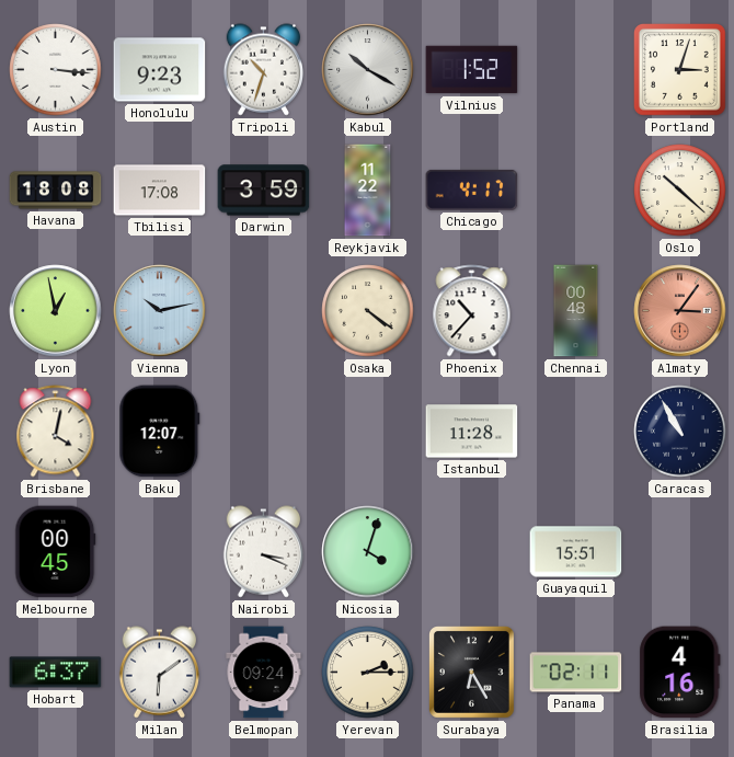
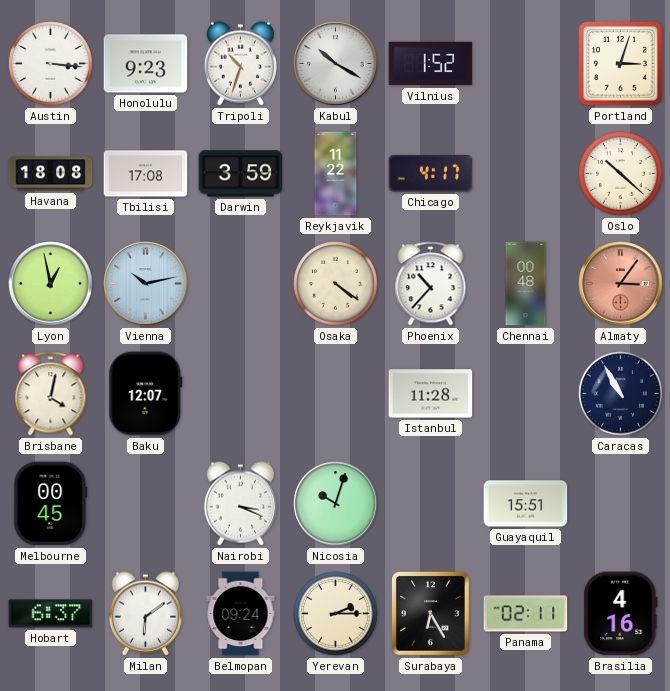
Nicosia: 4:03 -> 10:03 (336, 504)
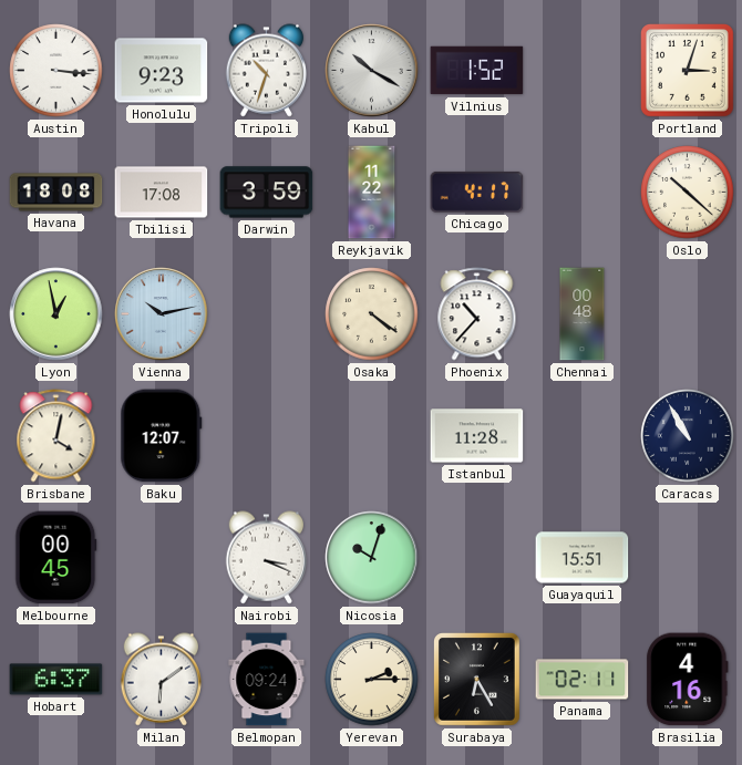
Almaty: 3:06 -> none (621, 284)
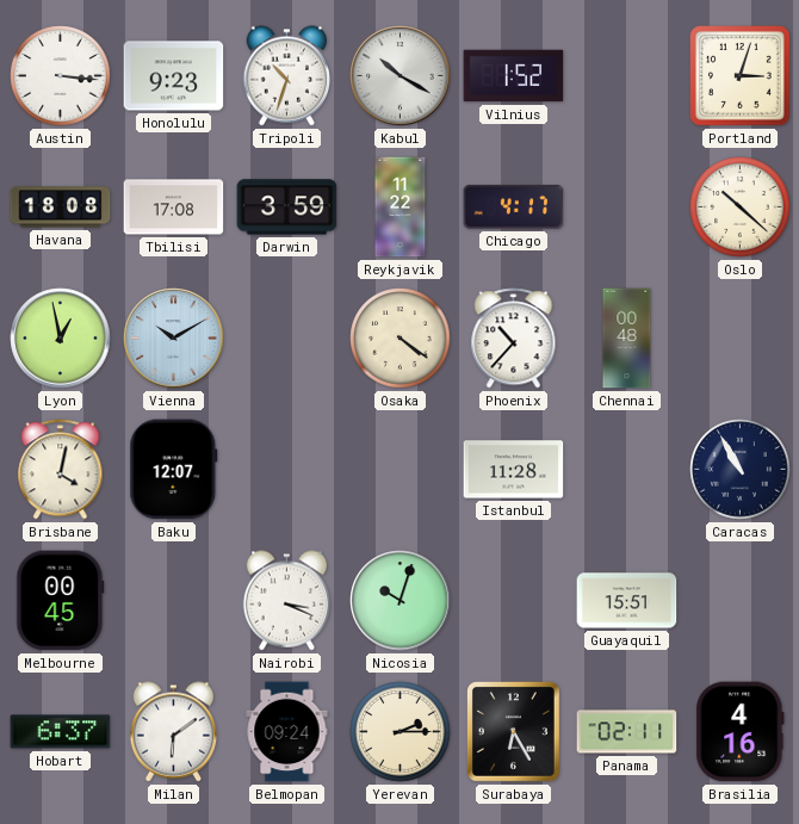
Vienna: 10:13 -> 10:10 (174, 339)
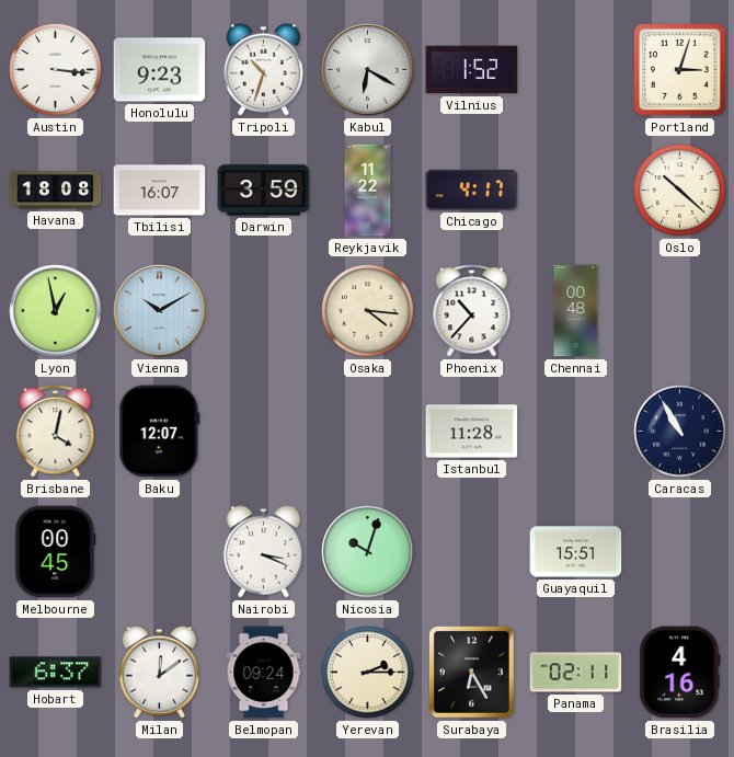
Kabul: 10:20 -> 6:20 (368, 70)
Tbilisi: 17:08 -> 16:07 (160, 191)
Osaka: 4:21 -> 4:16 (368, 311)
Milan: 6:09 -> 12:09 (159, 673)
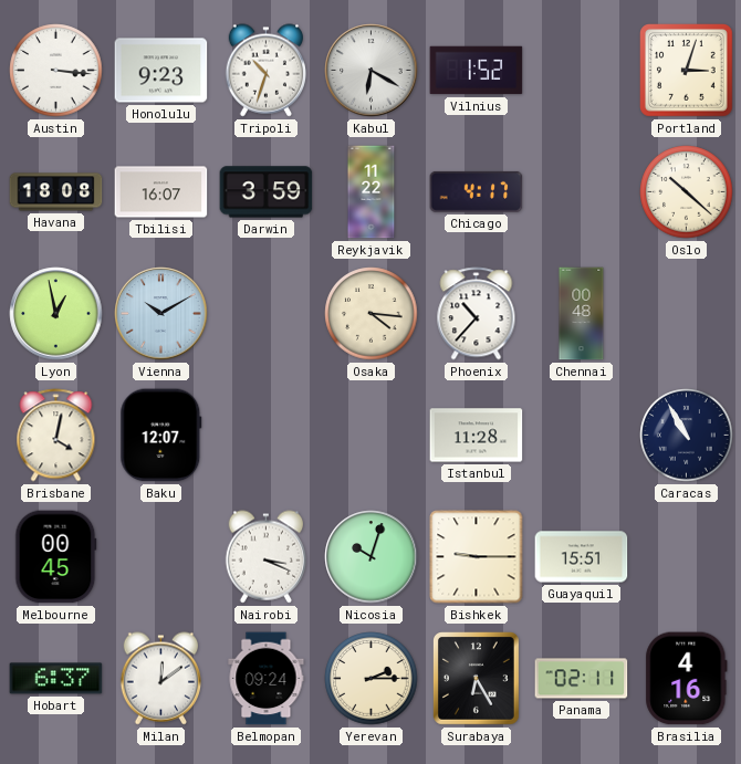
Bishkek: none -> 9:15 (477, 557)
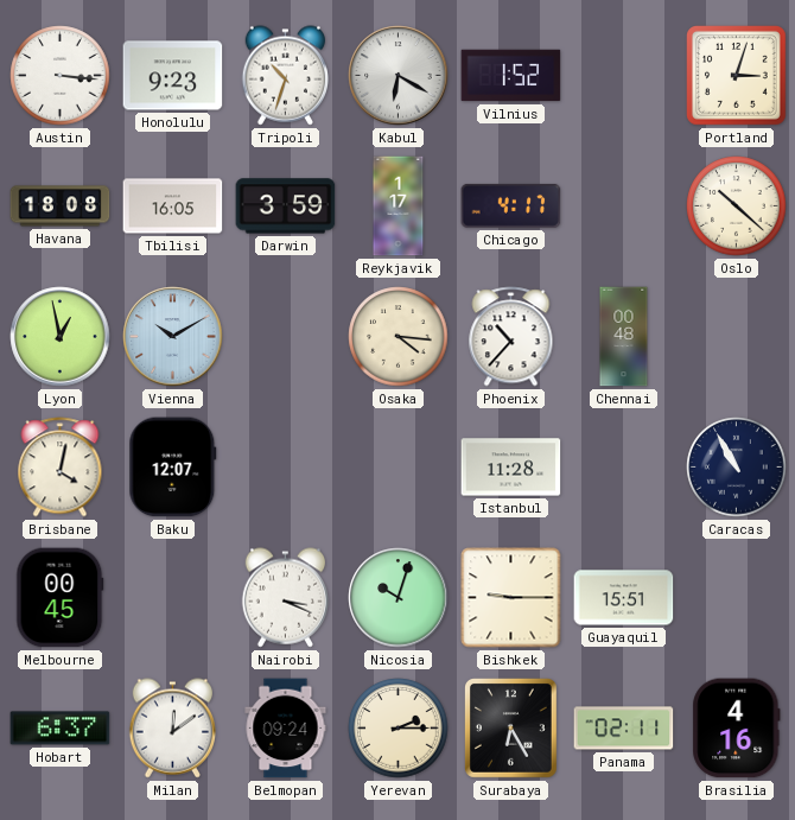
Tbilisi: 16:07 -> 16:05 (173, 206)
Reykjavik: 11:22 -> 1:17 (399, 206)
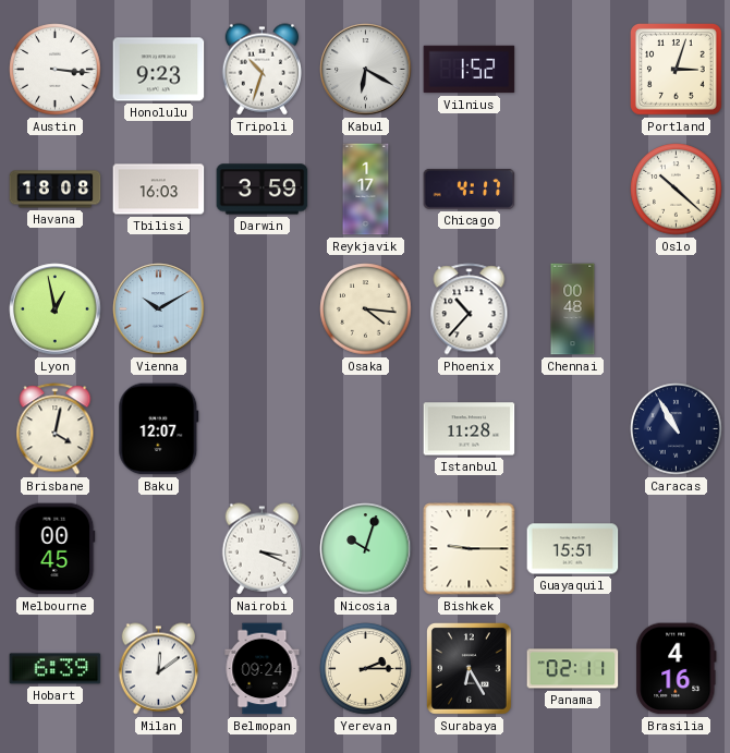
Tbilisi: 16:05 -> 16:03 (159, 190)
Hobart: 6:37 -> 6:39 (56, 669)
